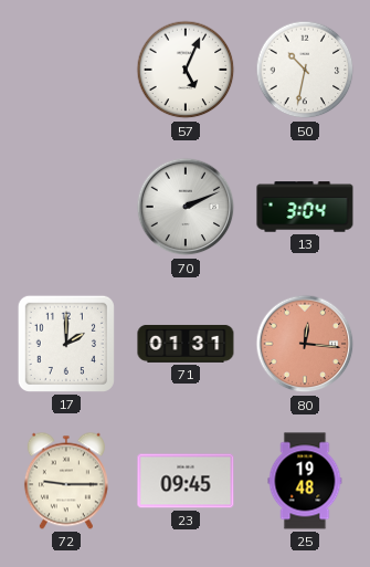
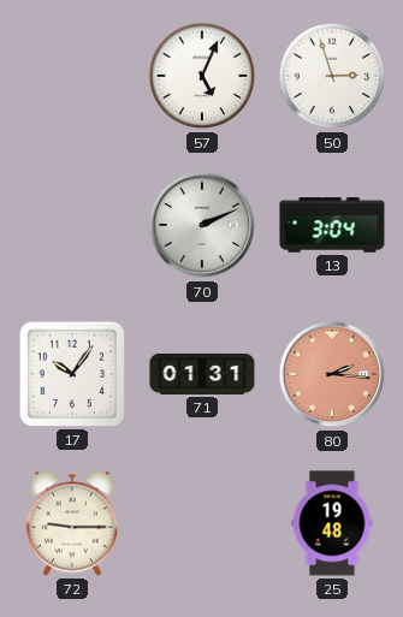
50: 10:32 -> 2:57 (332, 76)
17: 2:00 -> 10:06 (72, 374)
80: 12:16 -> 2:16 (332, 374)
23: 09:45 -> none (186, 481)
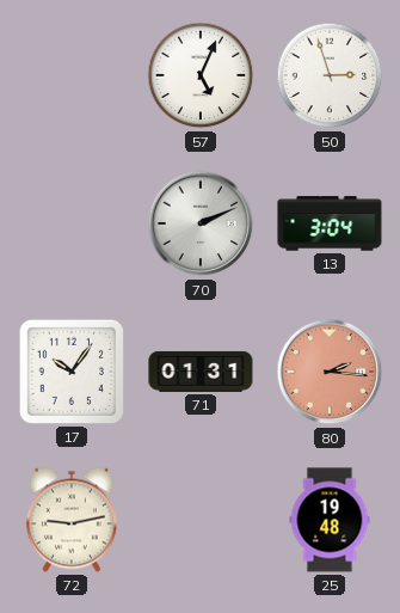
72: 9:15 -> 9:13 (72, 520)
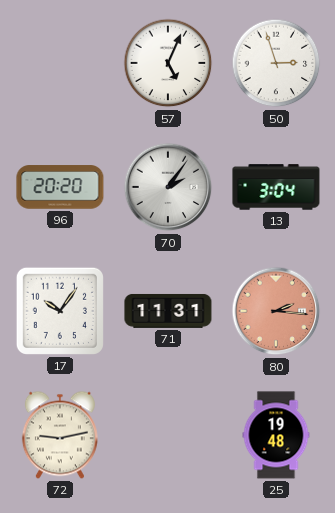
96: none -> 20:20 (60, 187)
70: 2:11 -> 2:06 (168, 187)
71: 01:31 -> 11:31 (168, 311)
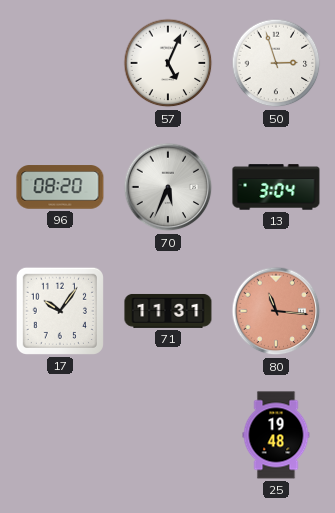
96: 20:20 -> 08:20 (60, 187)
70: 2:06 -> 5:34 (168, 187)
80: 2:16 -> 11:16 (276, 311)
72: 9:13 -> none (60, 435)
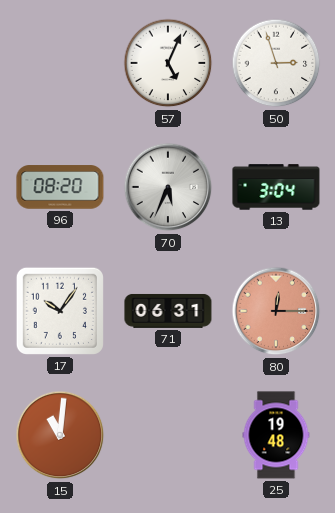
71: 11:31 -> 06:31 (168, 311)
80: 11:16 -> 12:15 (276, 311)
15: none -> 11:01 (60, 435)
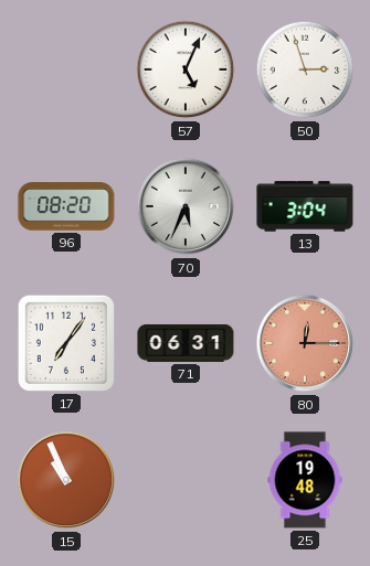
17: 10:06 -> 7:06 (66, 343)
15: 11:01 -> 10:56 (66, 480)
